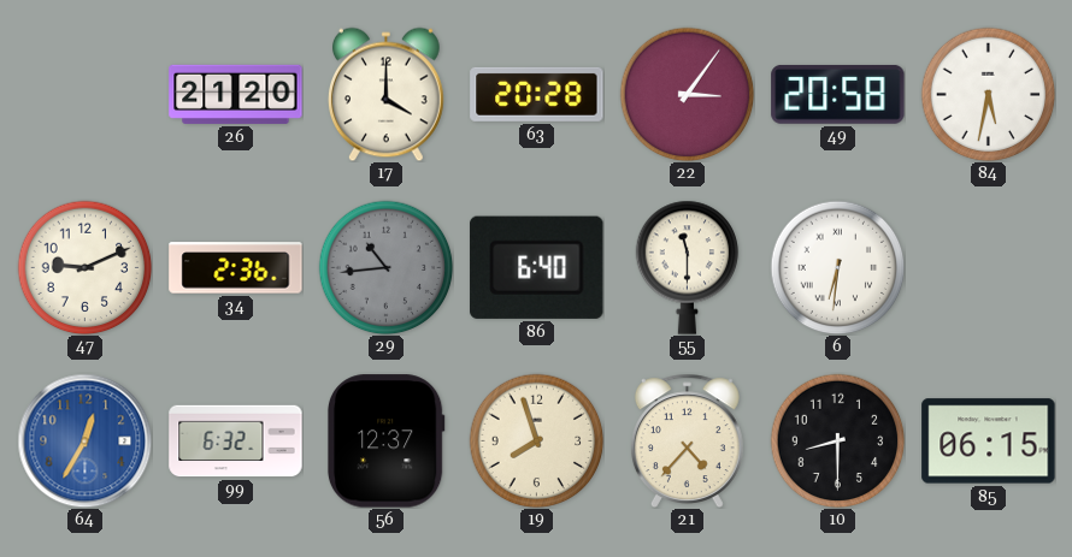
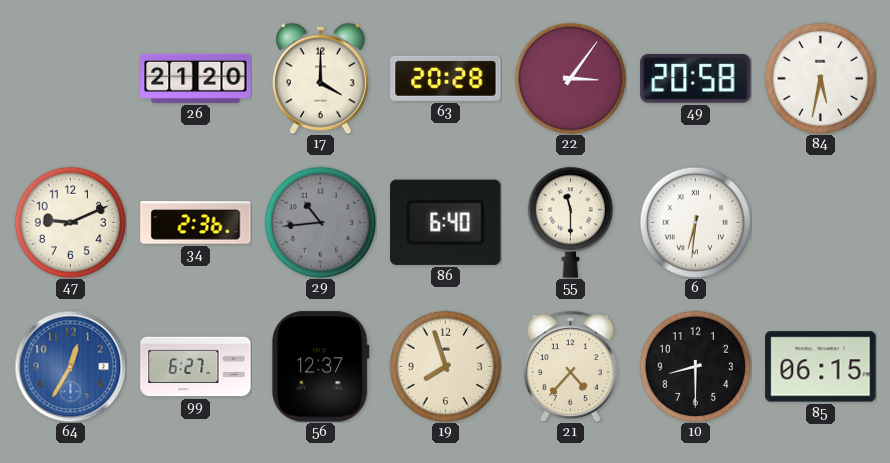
99: 6:32 -> 6:27 (196, 367)
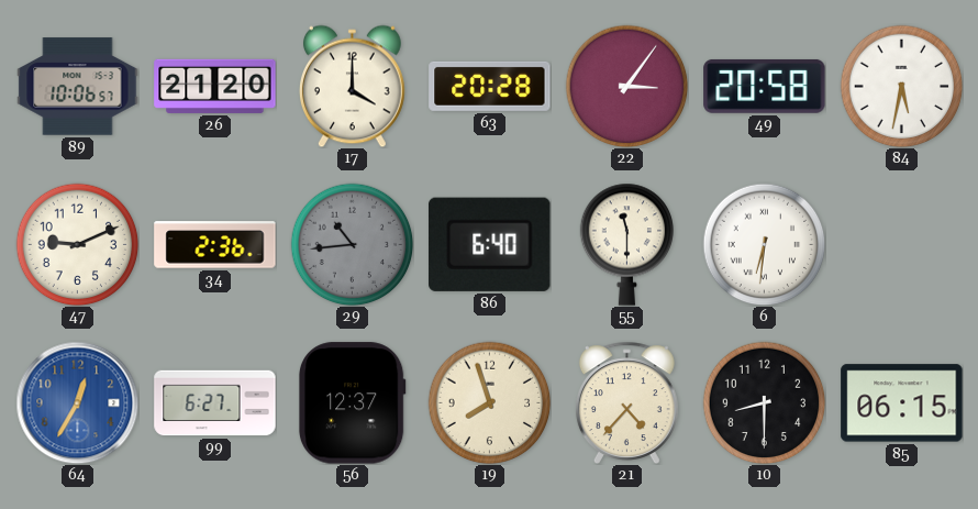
89: none -> 10:06 (78, 87)
